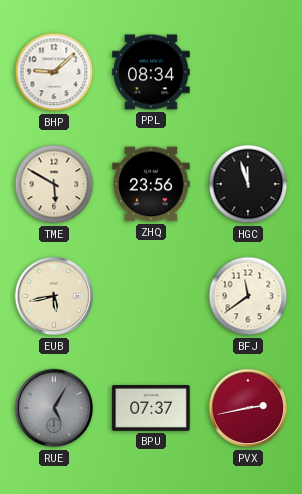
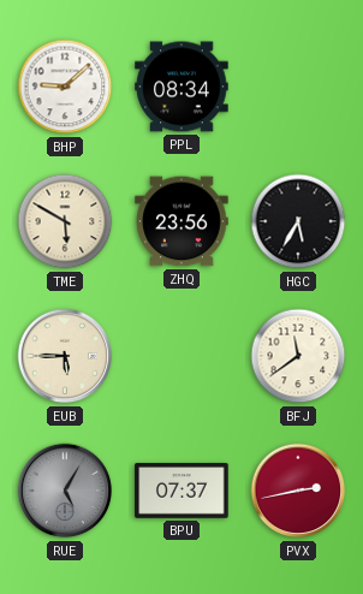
HGC: 11:57 -> 5:35 (298, 221)
EUB: 5:43 -> 5:45 (65, 356)
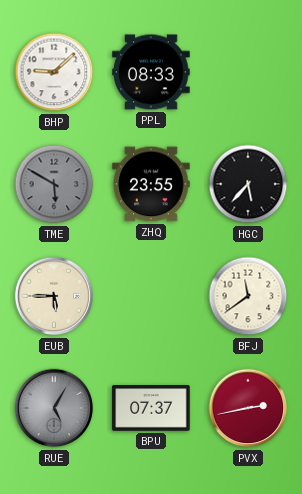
PPL: 08:34 -> 08:33 (151, 72)
TME dial: cream -> grey (54, 184)
ZHQ: 23:56 -> 23:55 (151, 184)
HGC: 5:35 -> 5:37 (248, 184)
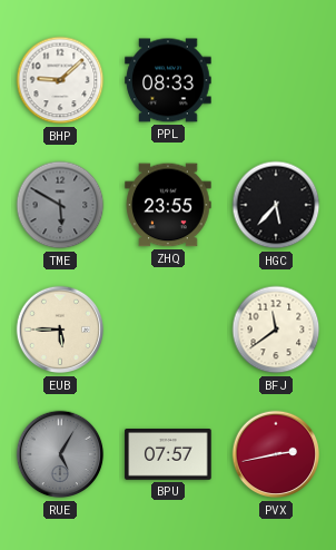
BPU: 07:37 -> 07:57 (168, 454)
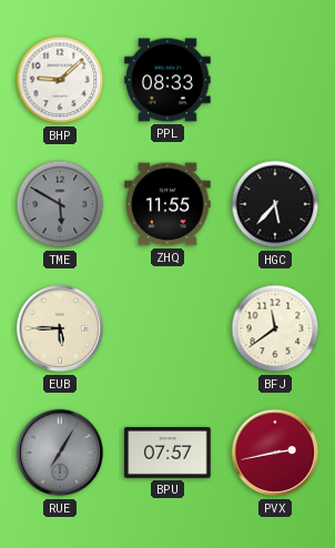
ZHQ: 23:55 -> 11:55 (167, 204)
RUE: 5:05 -> 7:05 (60, 453)
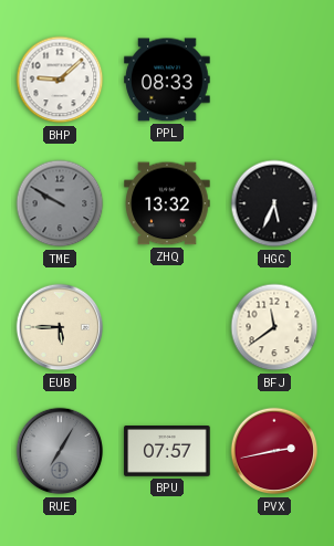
TME: 5:50 -> 9:50 (60, 203)
ZHQ: 11:55 -> 13:32 (167, 203)
HGC: 5:37 -> 5:34 (274, 203)
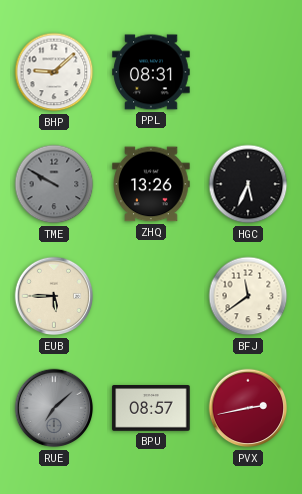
PPL: 08:33 -> 08:31 (151, 72)
ZHQ: 13:32 -> 13:26 (151, 184)
RUE: 7:05 -> 7:08 (54, 408)
BPU: 07:57 -> 08:57 (151, 408)
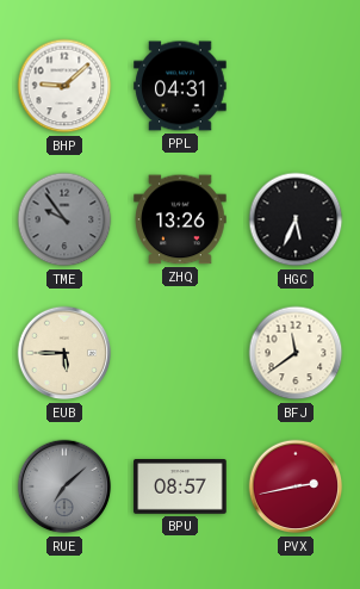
PPL: 08:31 -> 04:31 (180, 86)
TME: 9:50 -> 9:54 (64, 219)
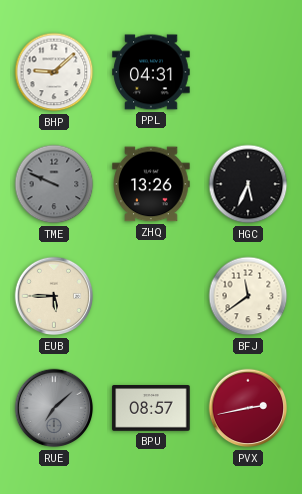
TME: 9:54 -> 9:49 (54, 184)
